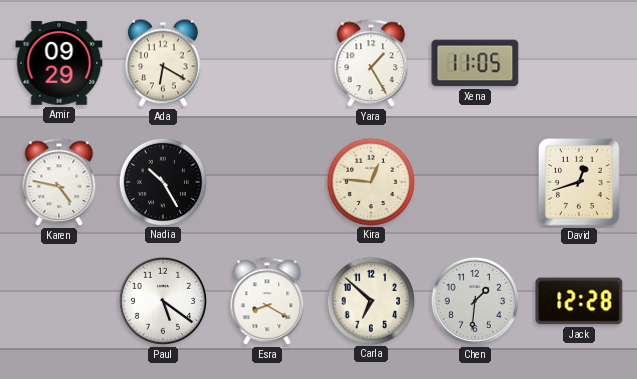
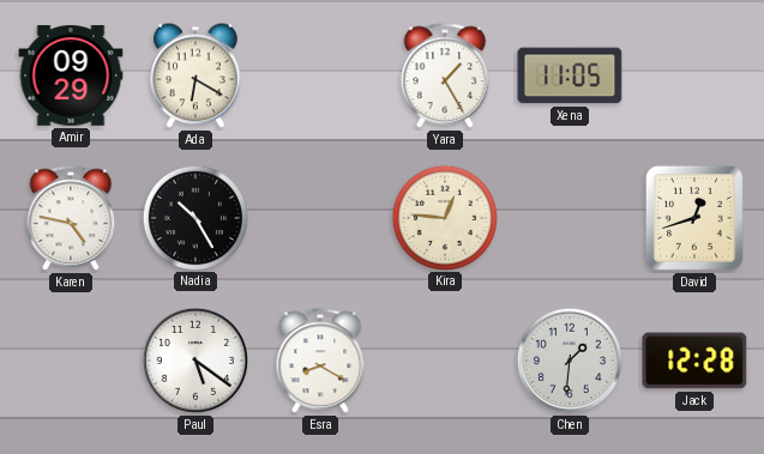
Carla: 6:52 -> none (370, 300)
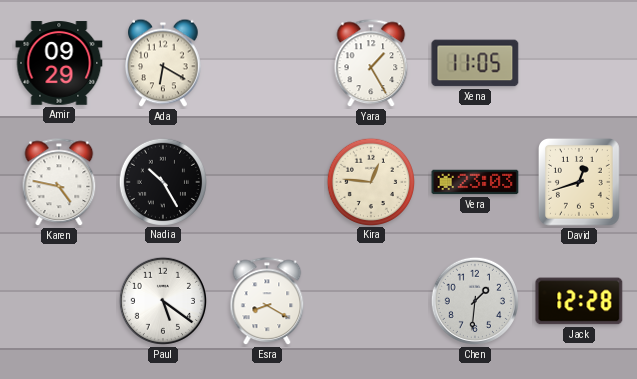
Vera: none -> 23:03 (475, 182)
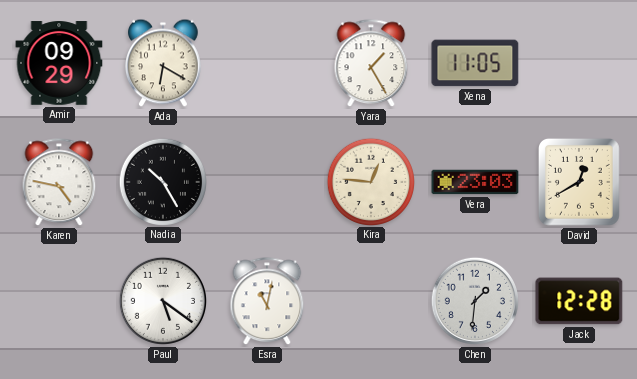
David: 12:42 -> 12:40 (579, 182)
Esra: 8:20 -> 11:02 (267, 302)
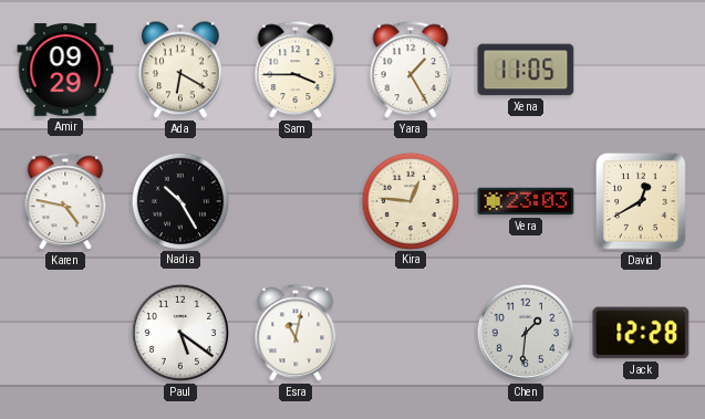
Sam: none -> 3:45 (296, 71)
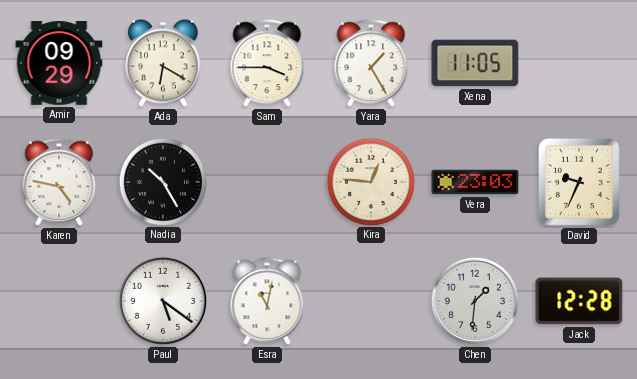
David: 12:40 -> 9:34 (579, 182)
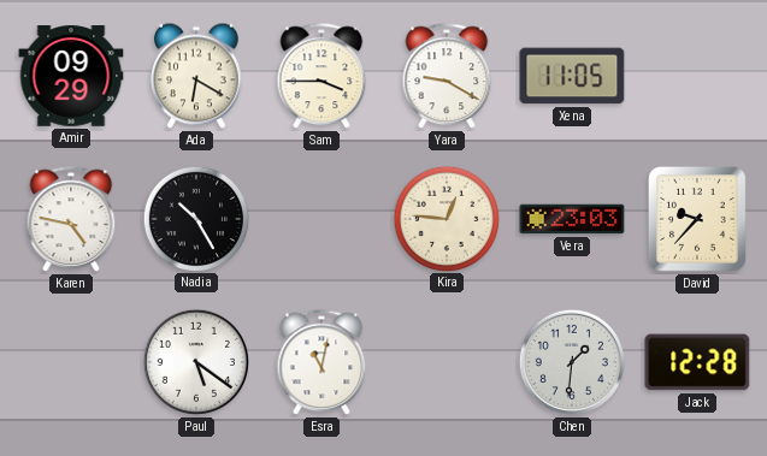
Yara: 1:25 -> 9:20 (447, 77)
David: 9:34 -> 9:37 (697, 219)
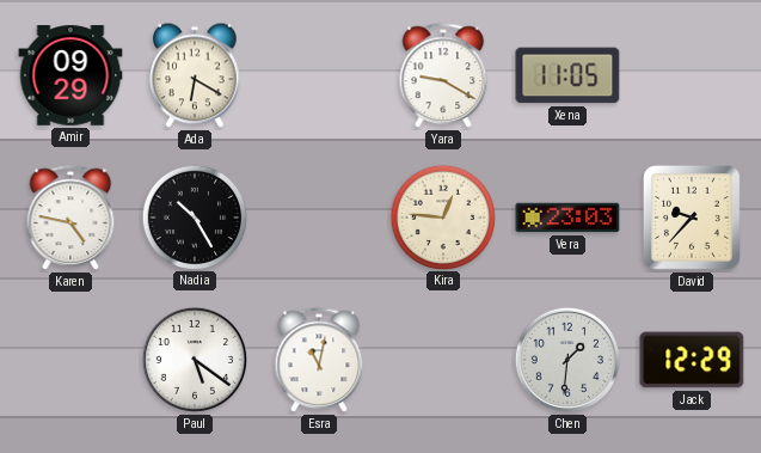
Sam: 3:45 -> none (321, 77)
Jack: 12:28 -> 12:29 (692, 360)
